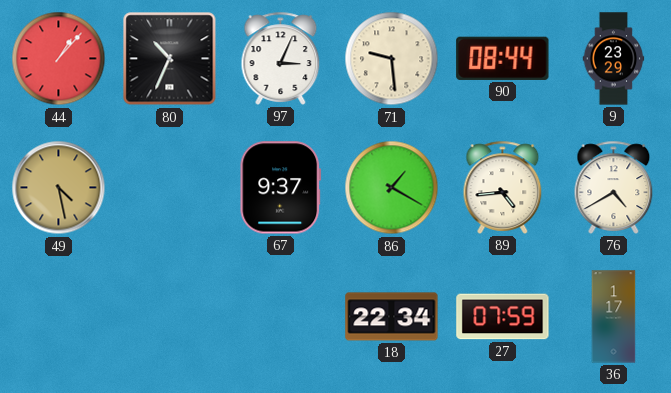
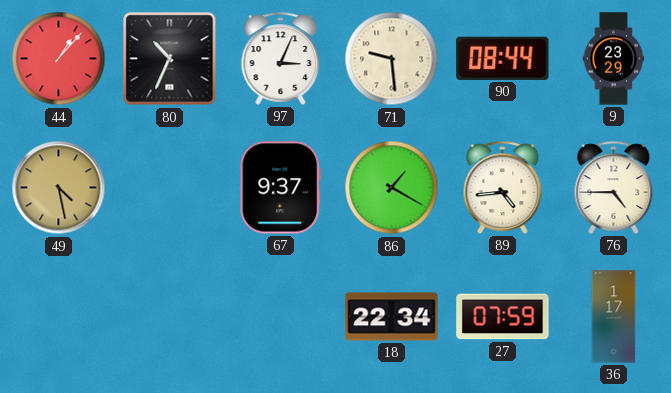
76: 4:40 -> 4:45 (614, 187)
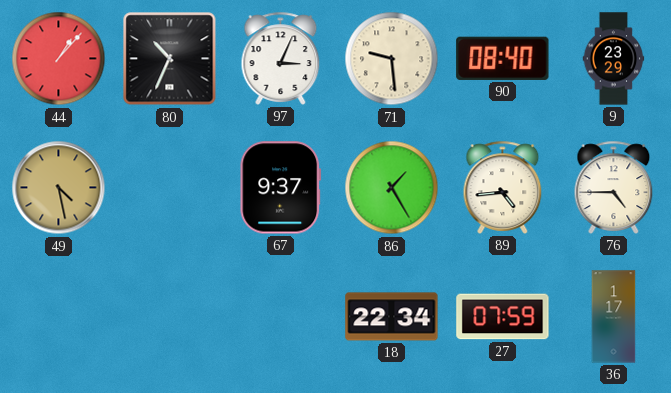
90: 08:44 -> 08:40 (503, 58)
86: 1:20 -> 1:25 (392, 188)
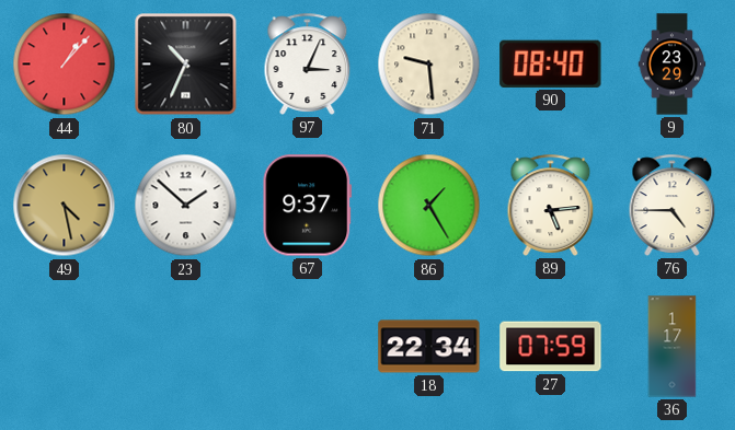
23: none -> 1:52 (186, 206)
89: 4:44 -> 5:14 (551, 205)
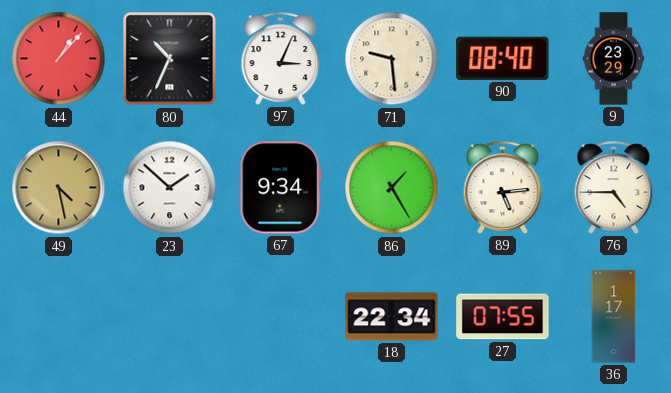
67: 9:37 -> 9:34 (281, 188)
27: 07:59 -> 07:55 (503, 317)
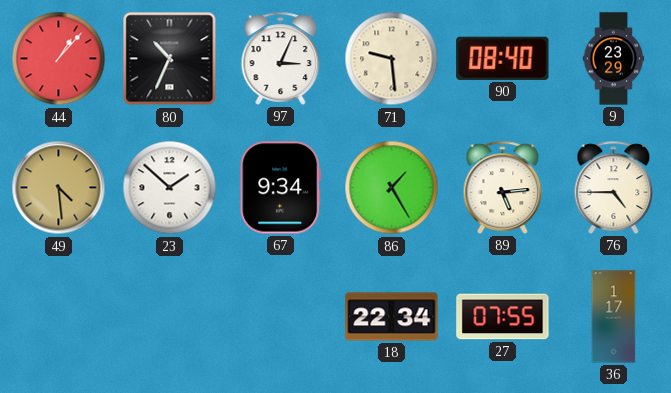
49: 4:28 -> 4:29 (59, 188)
